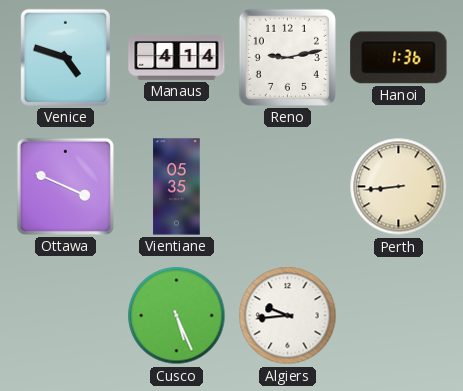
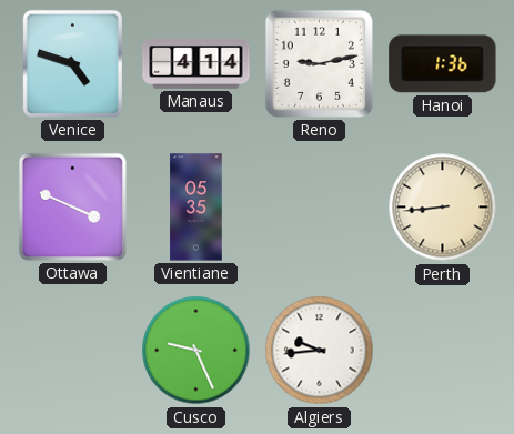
Cusco: 5:26 -> 9:26 (196, 351)
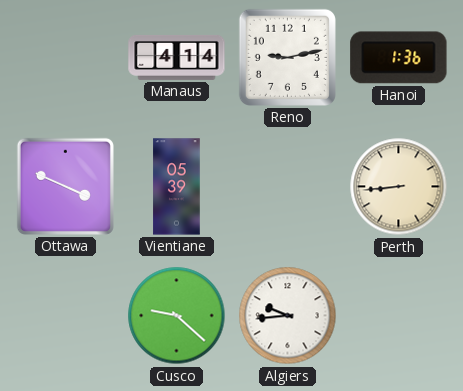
Venice: 4:48 -> none (72, 63)
Vientiane: 05:35 -> 05:39 (177, 187)
Cusco: 9:26 -> 9:22 (177, 316)
